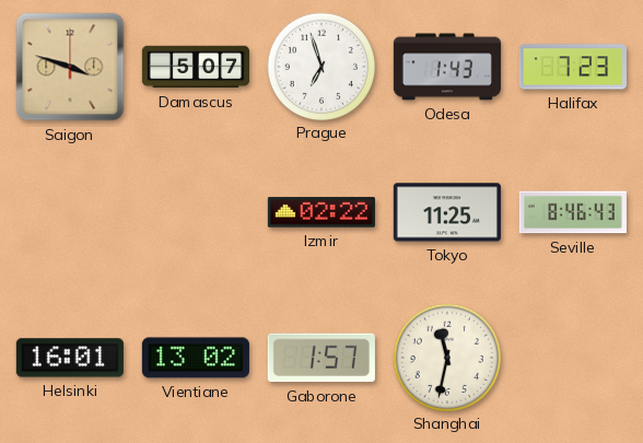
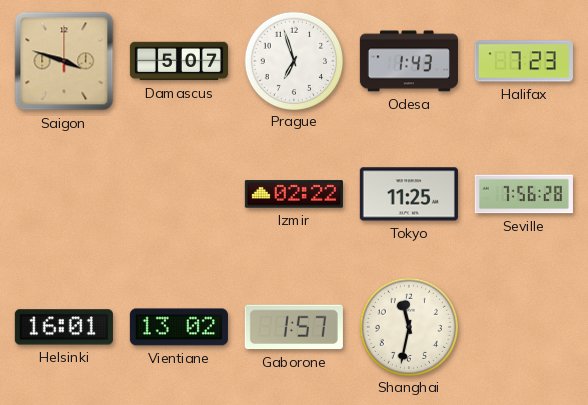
Seville: 8:46 -> 7:56 (524, 194)
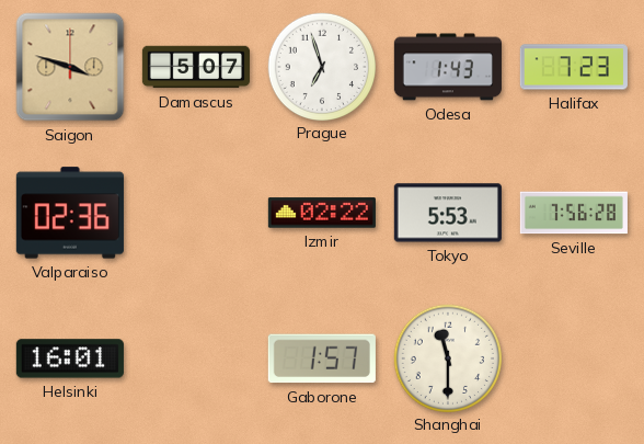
Valparaiso: none -> 02:36 (70, 213)
Tokyo: 11:25 -> 5:53 (448, 213)
Vientiane: 13:02 -> none (179, 327)
Shanghai: 11:32 -> 11:30 (447, 357)
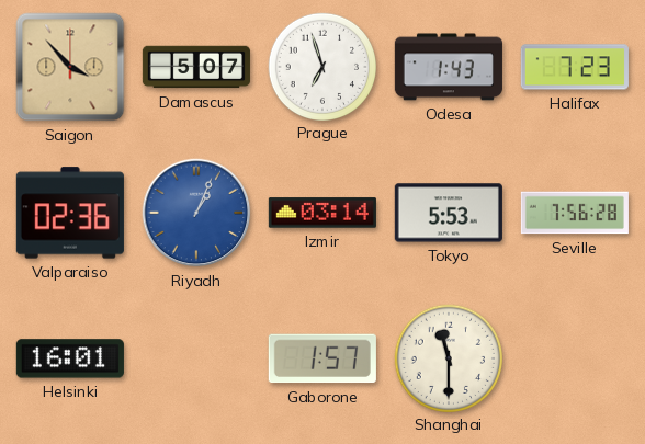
Saigon: 3:48 -> 3:53 (70, 67)
Riyadh: none -> 1:04 (196, 213)
Izmir: 02:22 -> 03:14 (322, 213)
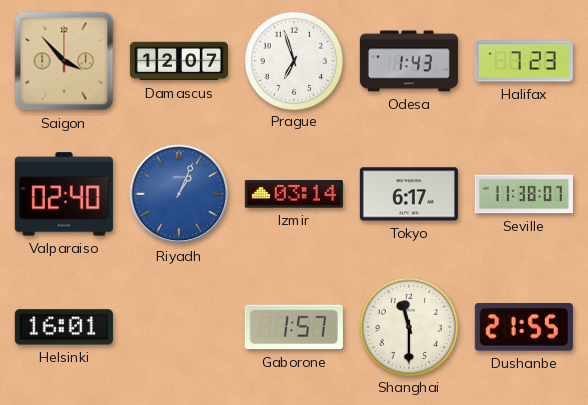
Damascus: 5:07 -> 12:07 (178, 61)
Valparaiso: 02:36 -> 02:40 (64, 194)
Tokyo: 5:53 -> 6:17 (409, 194)
Seville: 7:56 -> 11:38 (524, 194)
Dushanbe: none -> 21:55 (524, 327)
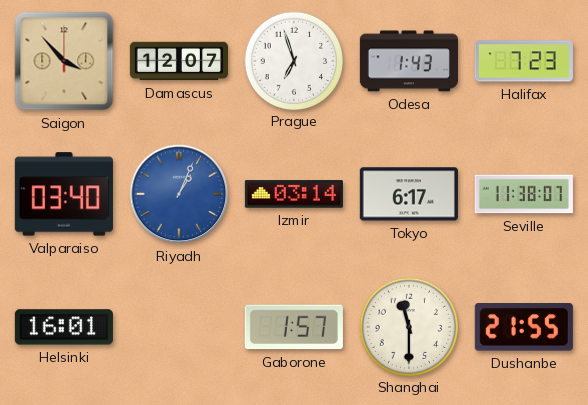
Valparaiso: 02:40 -> 03:40 (64, 194)
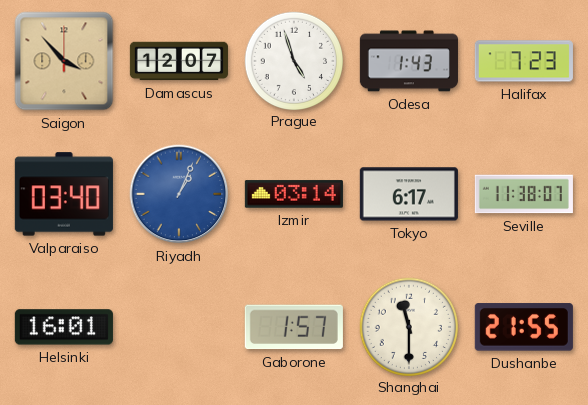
Prague: 6:57 -> 4:57 (293, 60)
